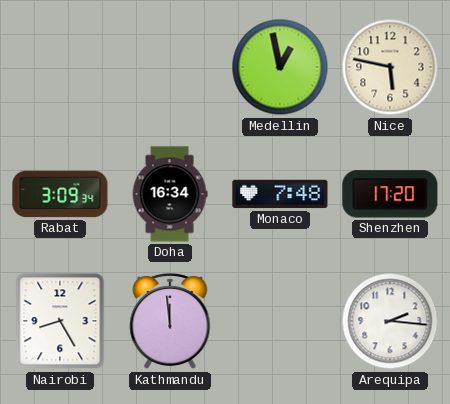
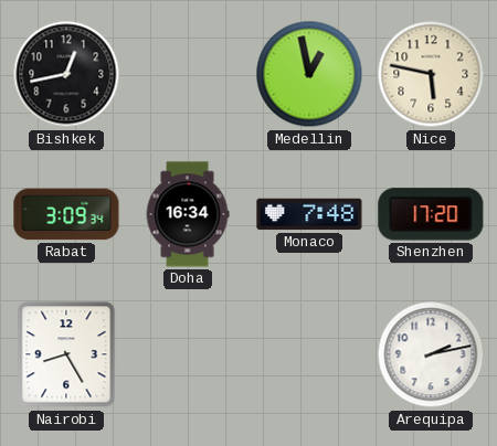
Bishkek: none -> 12:43 (66, 74)
Kathmandu: 11:59 -> none (170, 321)
Arequipa: 2:16 -> 2:13 (431, 354)
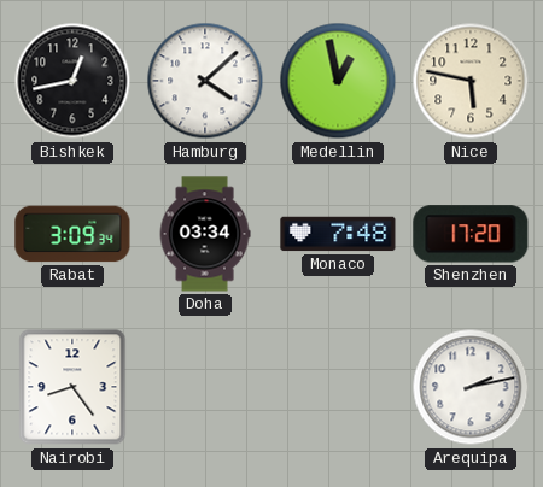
Hamburg: none -> 4:08 (205, 81)
Doha: 16:34 -> 03:34 (205, 234)
Nairobi: 8:25 -> 8:24 (72, 387)
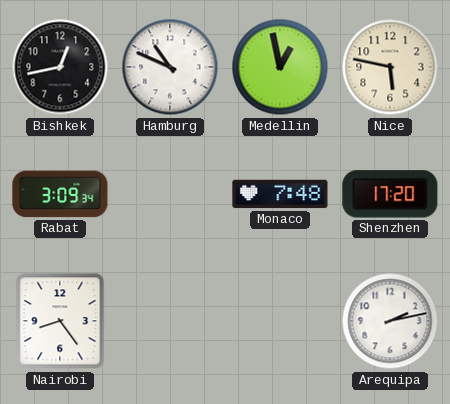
Hamburg: 4:08 -> 10:49 (170, 67)
Doha: 03:34 -> none (205, 234)
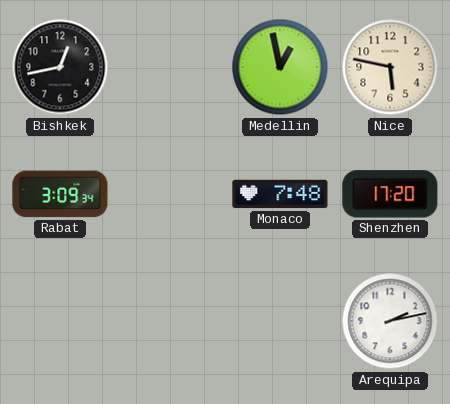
Hamburg: 10:49 -> none (170, 67)
Nairobi: 8:24 -> none (60, 321)
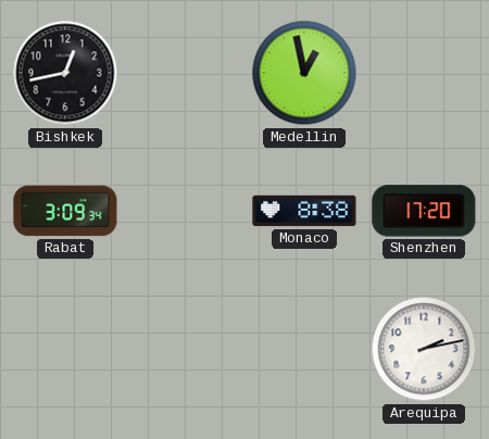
Nice: 5:47 -> none (390, 67)
Monaco: 7:48 -> 8:38 (304, 211)
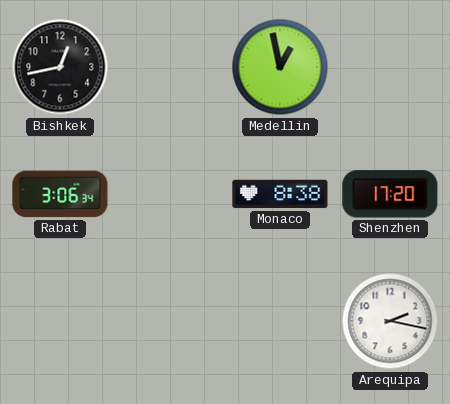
Rabat: 3:09 -> 3:06 (60, 194)
Arequipa: 2:13 -> 2:17 (390, 321)
